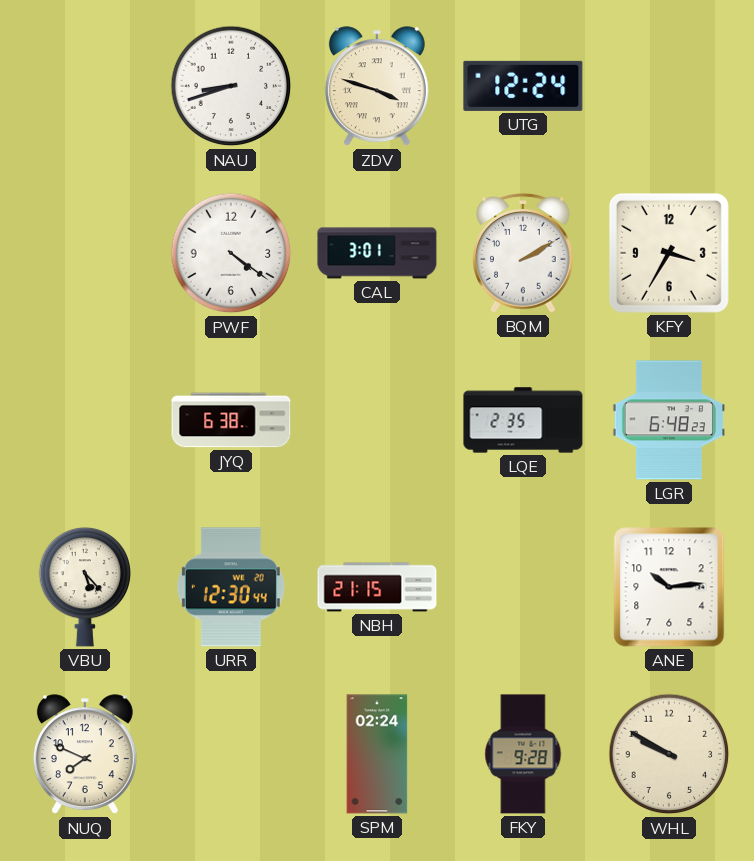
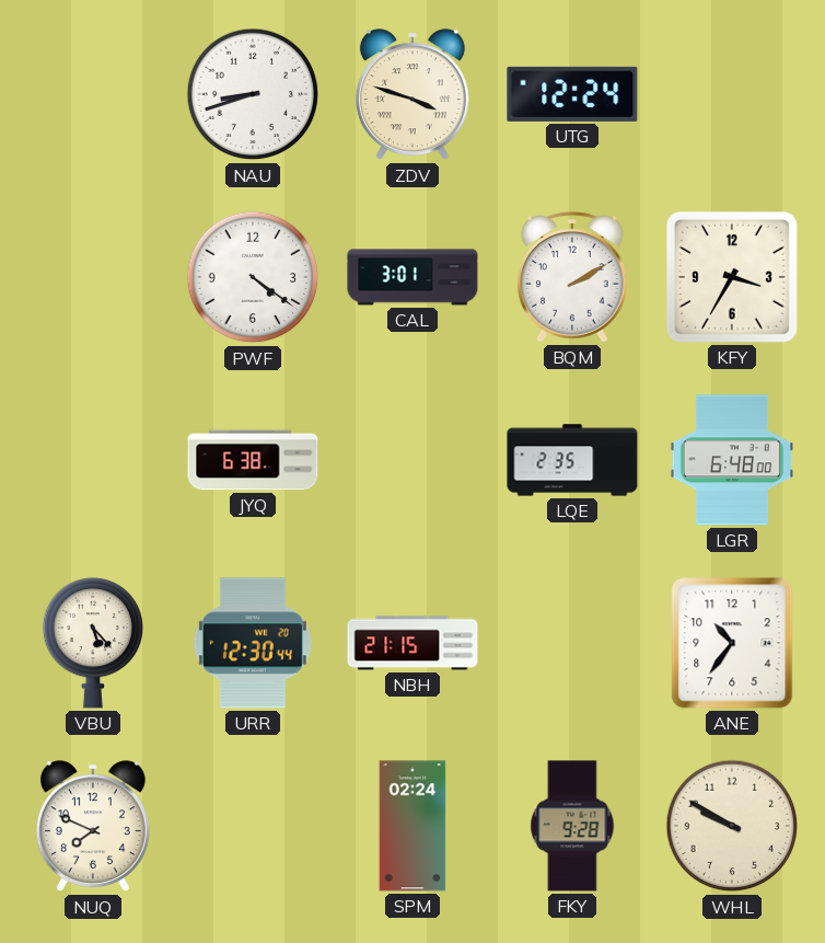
LGR: 6:48:23 -> 6:48:00 (732, 460)
ANE: 10:14 -> 10:36 (732, 643)
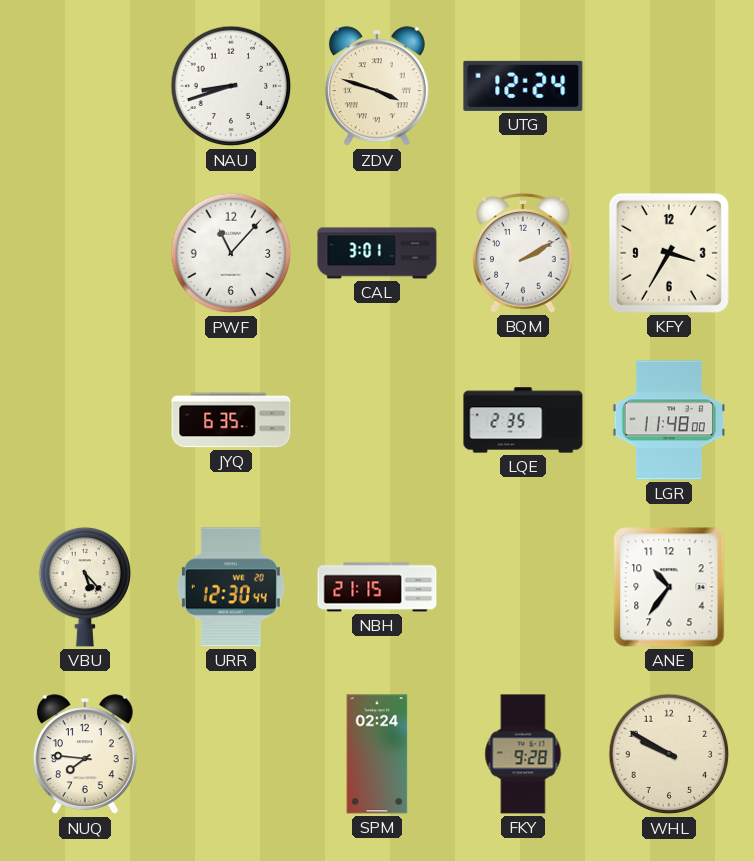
PWF: 4:21 -> 11:07 (231, 253)
JYQ: 6:38 -> 6:35 (231, 420)
LGR: 6:48 -> 11:48 (669, 420)
NUQ: 7:49 -> 7:46 (85, 755)
